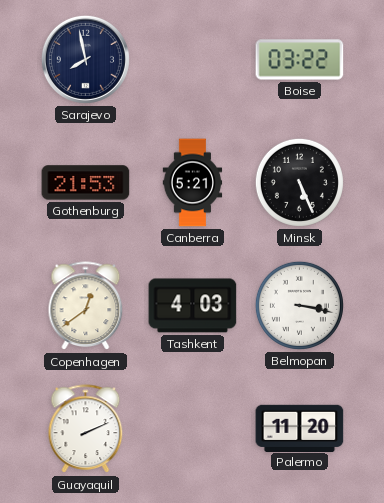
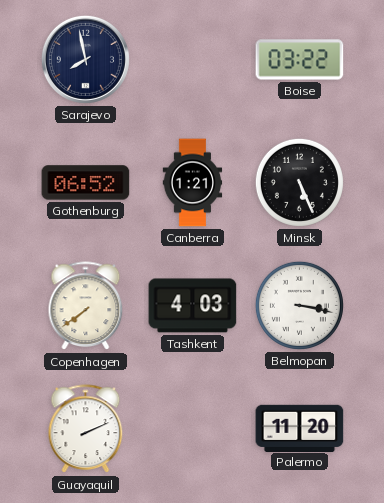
Gothenburg: 21:53 -> 06:52 (86, 183)
Canberra: 5:21 -> 1:21 (193, 183)
Copenhagen: 12:39 -> 7:39 (86, 306)
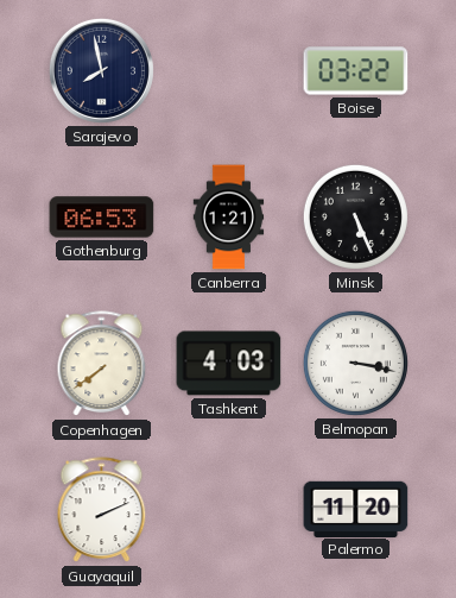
Gothenburg: 06:52 -> 06:53 (102, 218)
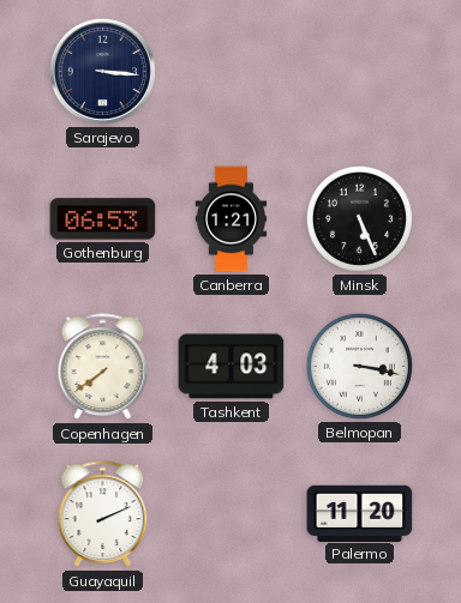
Sarajevo: 7:58 -> 3:16 (102, 71)
Boise: 03:22 -> none (356, 71)
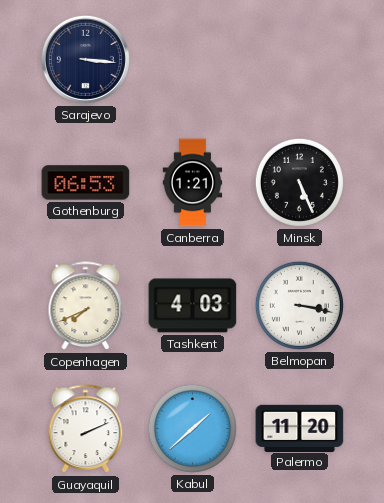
Copenhagen: 7:39 -> 7:41 (86, 306)
Kabul: none -> 1:38 (192, 428)
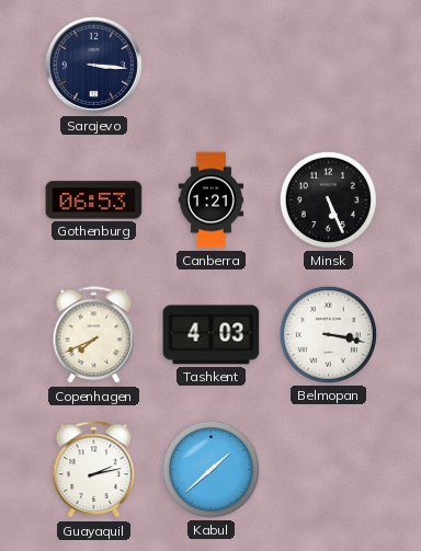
Guayaquil: 2:11 -> 2:13 (94, 470)
Palermo: 11:20 -> none (300, 428)
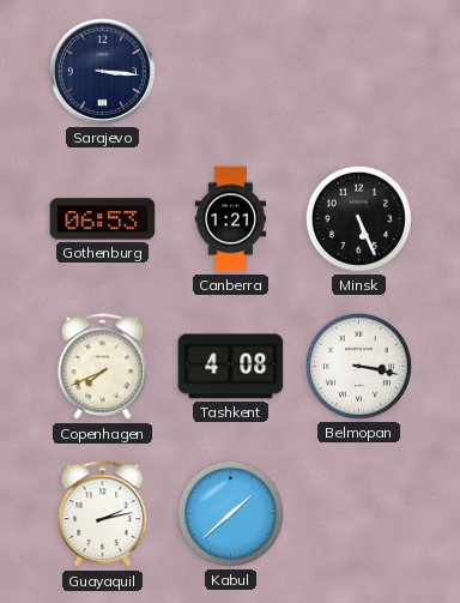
Tashkent: 4:03 -> 4:08 (231, 367)
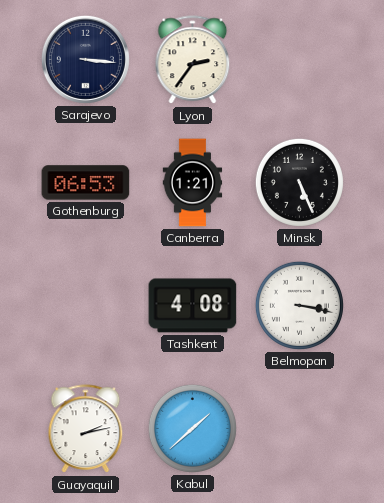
Lyon: none -> 2:36 (193, 60)
Copenhagen: 7:41 -> none (103, 367)
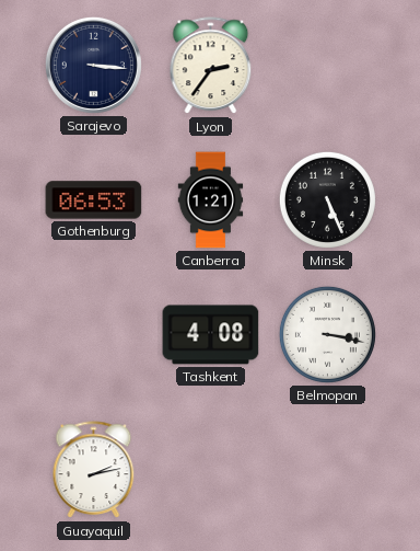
Kabul: 1:38 -> none (192, 428)
